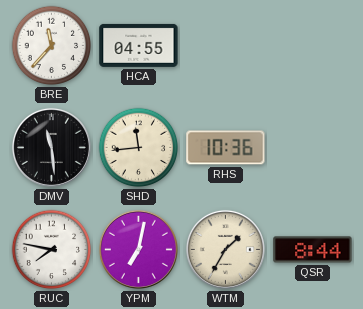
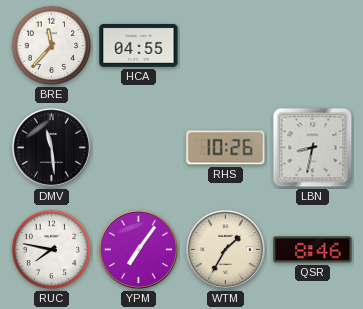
SHD: 11:44 -> none (139, 148)
RHS: 10:36 -> 10:26 (226, 148)
LBN: none -> 8:32 (313, 148)
YPM: 7:02 -> 7:06 (138, 249)
QSR: 8:44 -> 8:46 (313, 250)
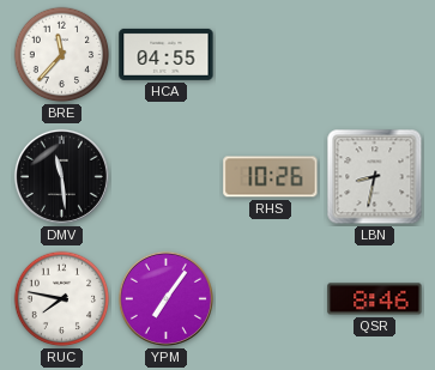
WTM: 1:35 -> none (225, 249)
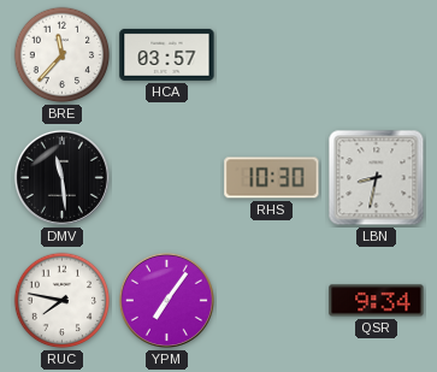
HCA: 04:55 -> 03:57 (167, 54)
RHS: 10:26 -> 10:30 (272, 178)
QSR: 8:46 -> 9:34 (377, 301)
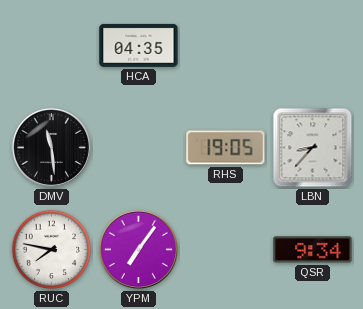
BRE: 11:37 -> none (63, 55)
HCA: 03:57 -> 04:35 (139, 45)
RHS: 10:30 -> 19:05 (226, 148)
LBN: 8:32 -> 8:37 (313, 148)
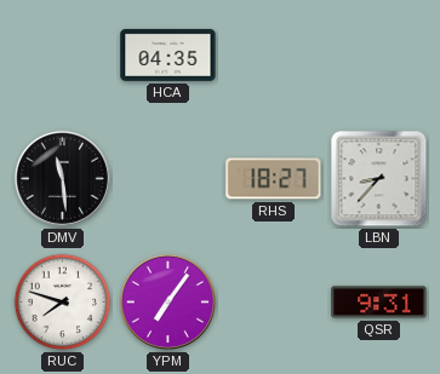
RHS: 19:05 -> 18:27 (274, 179)
RUC: 7:47 -> 7:48 (63, 303)
QSR: 9:34 -> 9:31 (379, 303)
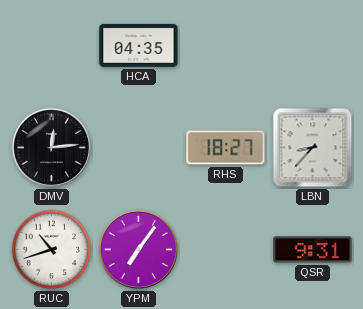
DMV: 11:29 -> 12:14 (51, 147)
RUC: 7:48 -> 10:42 (52, 250)
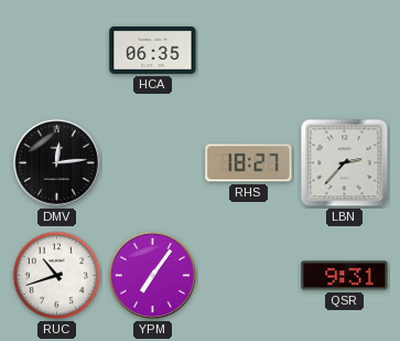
HCA: 04:35 -> 06:35 (153, 50)
LBN: 8:37 -> 2:37 (345, 163)
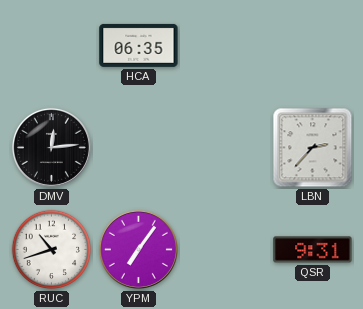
RHS: 18:27 -> none (249, 163)
